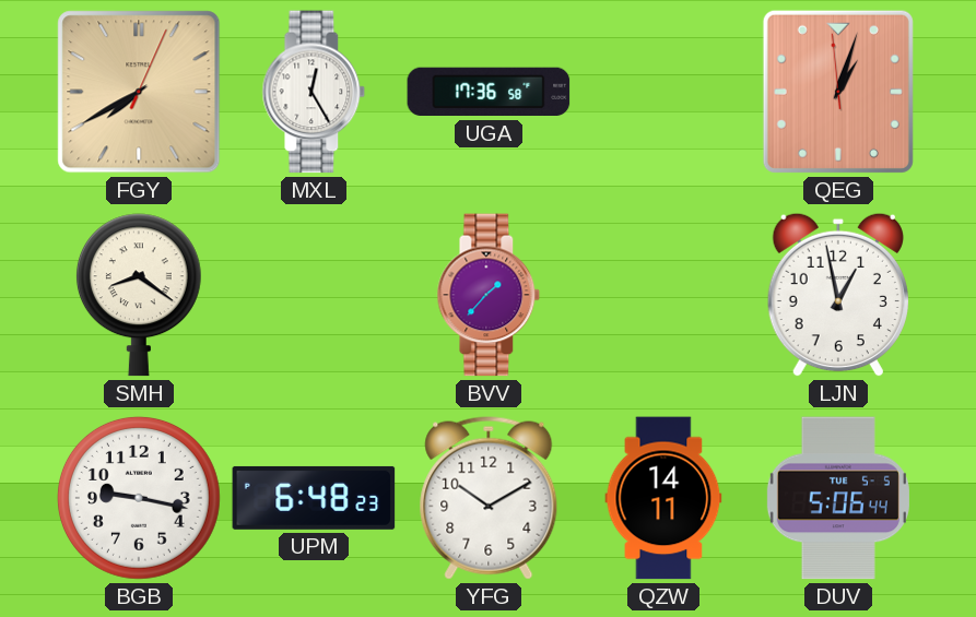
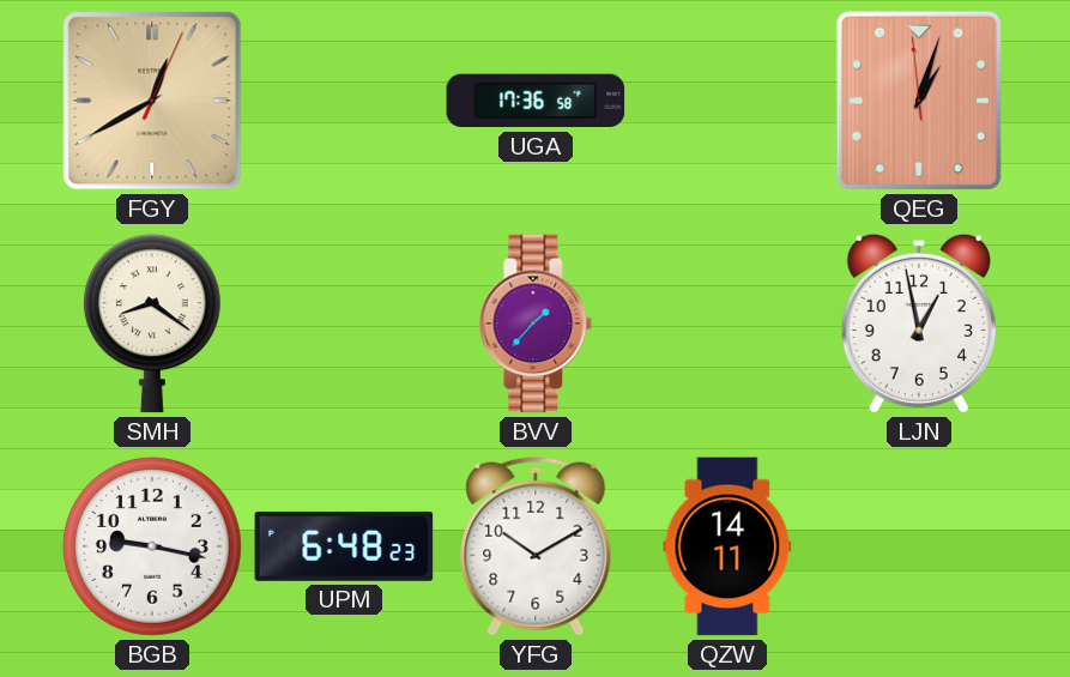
FGY: 7:40 -> 12:40 (152, 101)
MXL: 12:25 -> none (314, 92)
DUV: 5:06 -> none (838, 498)
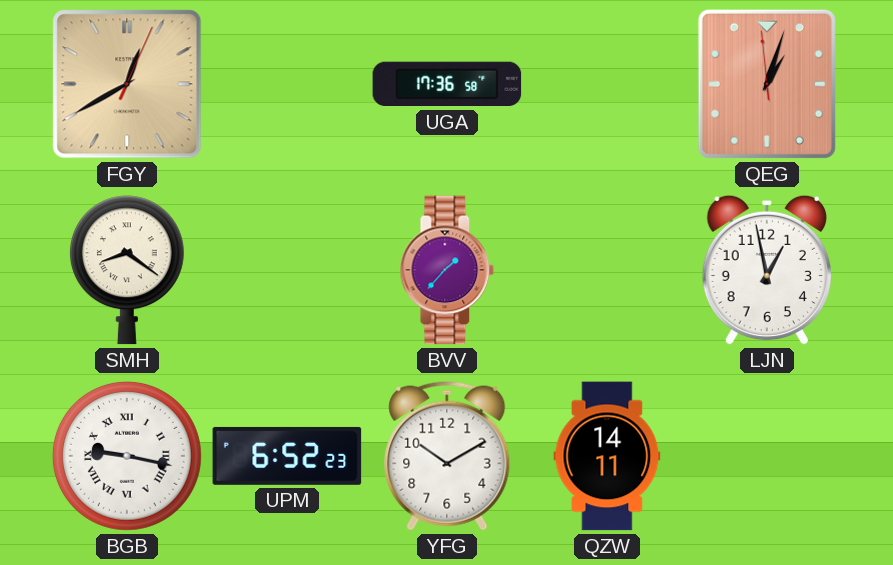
BGB numerals: Arabic -> Roman (127, 456)
UPM: 6:48 -> 6:52 (287, 456)
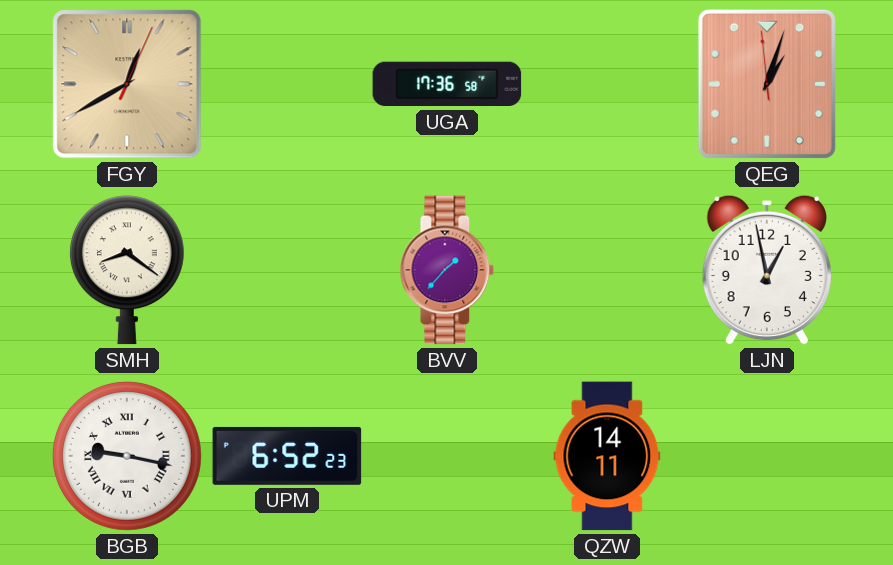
YFG: 10:10 -> none (447, 456)
